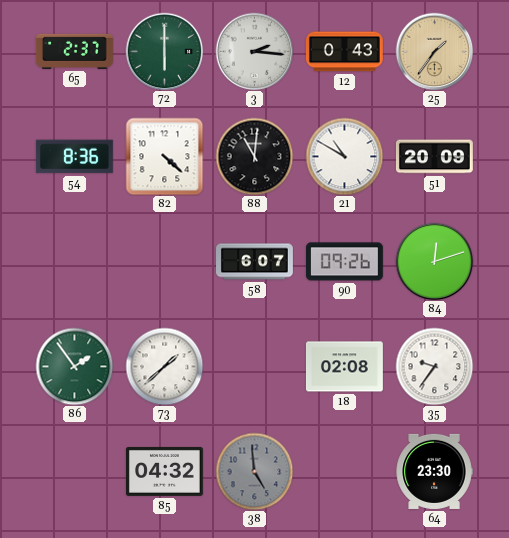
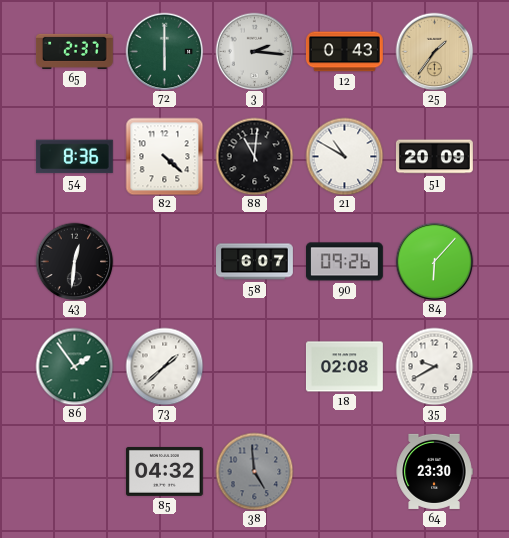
43: none -> 12:31 (74, 261)
84: 12:12 -> 6:07 (434, 261)
35: 9:36 -> 9:40 (434, 366)
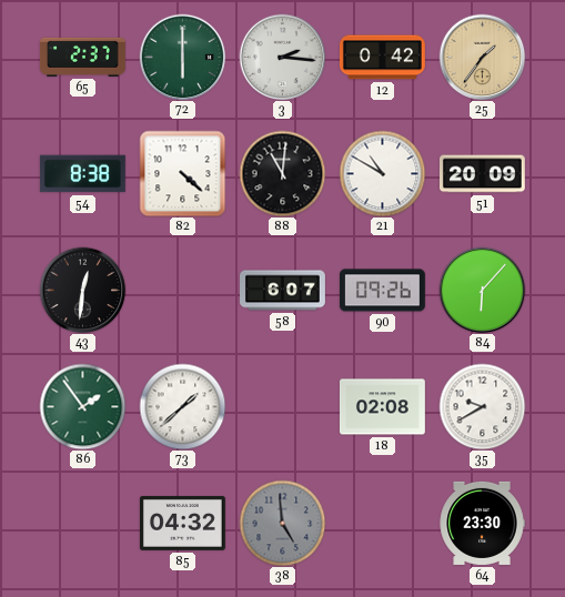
12: 0:43 -> 0:42 (382, 58)
54: 8:36 -> 8:38 (82, 174)
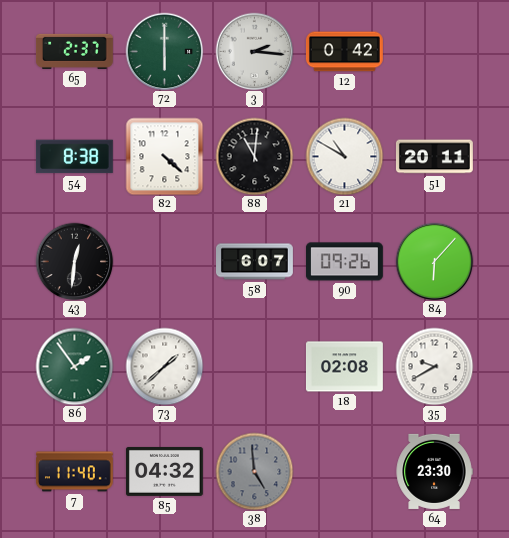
25: 1:36 -> none (482, 57)
51: 20:09 -> 20:11 (434, 157)
7: none -> 11:40 (74, 472)
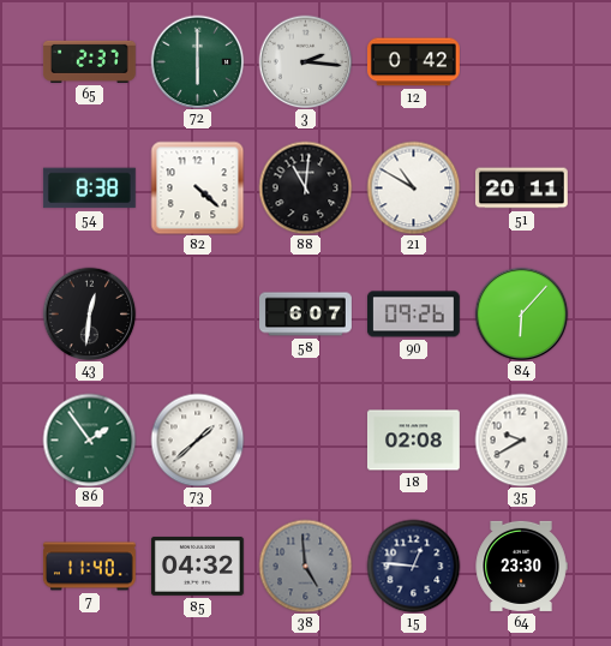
15: none -> 12:46 (413, 566)
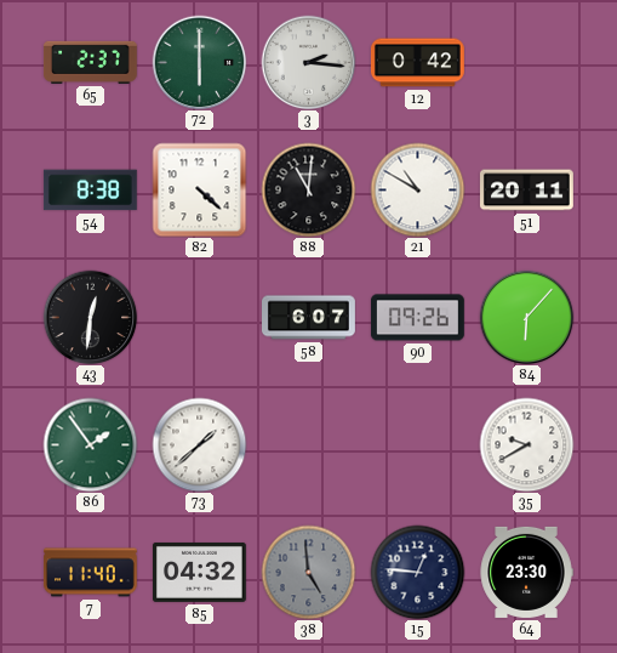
18: 02:08 -> none (413, 441)
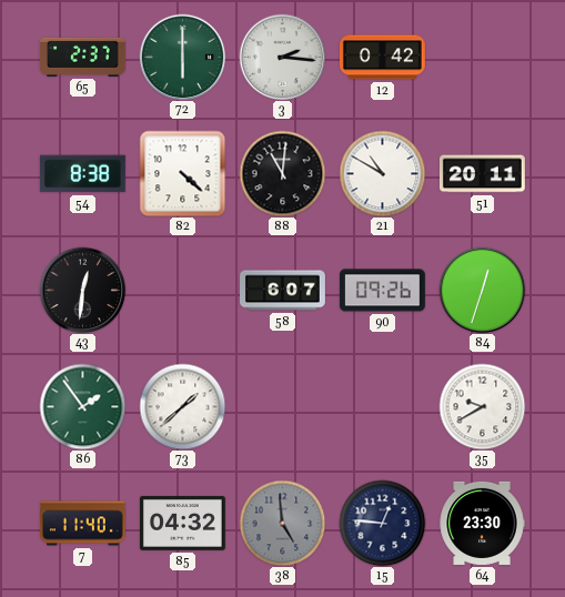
84: 6:07 -> 12:33 (482, 290)
